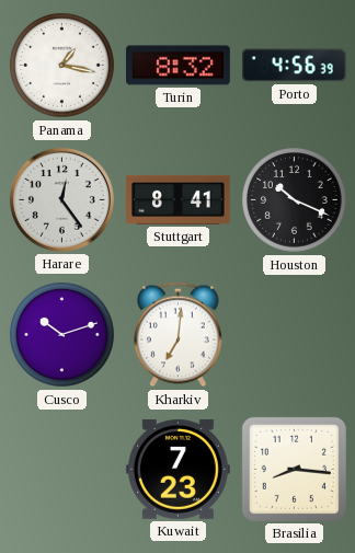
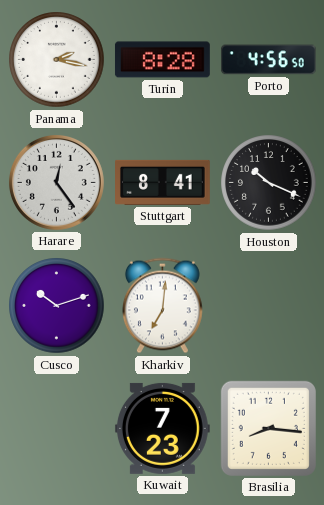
Panama: 1:17 -> 2:17 (57, 60)
Turin: 8:32 -> 8:28 (162, 60)
Porto: 4:56:39 -> 4:56:50 (268, 60)
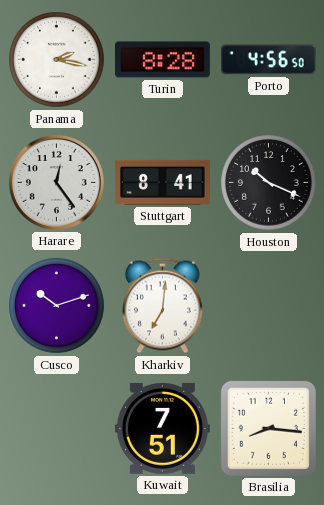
Kuwait: 7:23 -> 7:51 (162, 428)
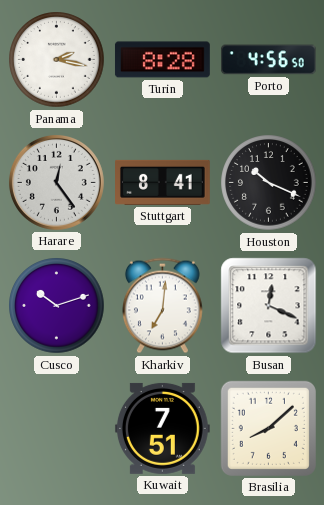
Busan: none -> 12:19 (269, 306)
Brasilia: 8:16 -> 8:08 (268, 428)
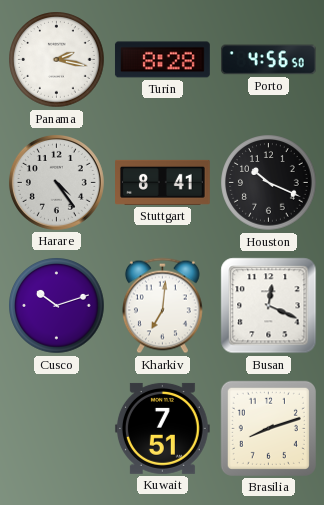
Harare: 12:24 -> 4:24 (56, 182)
Brasilia: 8:08 -> 8:12 (268, 428)
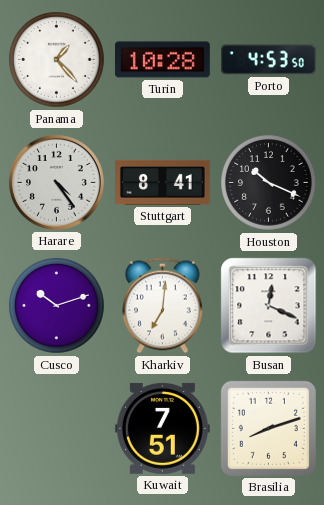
Panama: 2:17 -> 1:23 (57, 60)
Turin: 8:28 -> 10:28 (162, 60)
Porto: 4:56 -> 4:53 (268, 60)
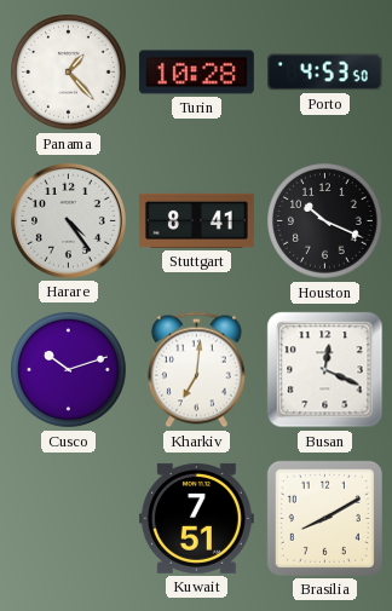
Brasilia: 8:12 -> 8:10 (324, 518)
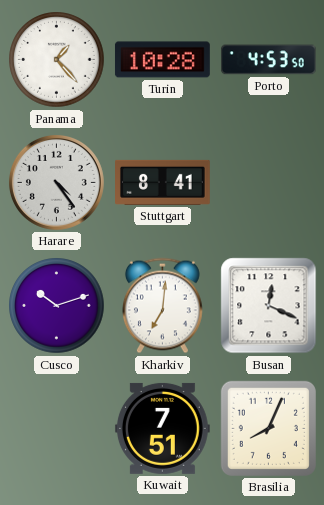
Houston: 10:19 -> none (325, 221)
Brasilia: 8:10 -> 8:04 (268, 428)
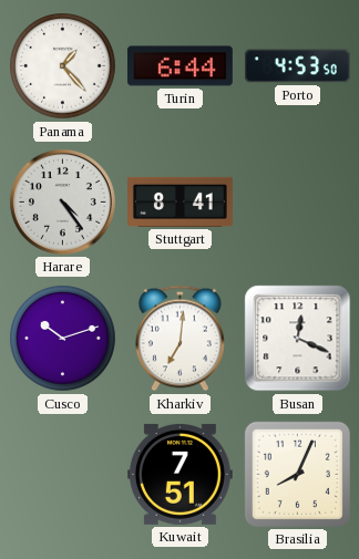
Turin: 10:28 -> 6:44 (179, 66)
